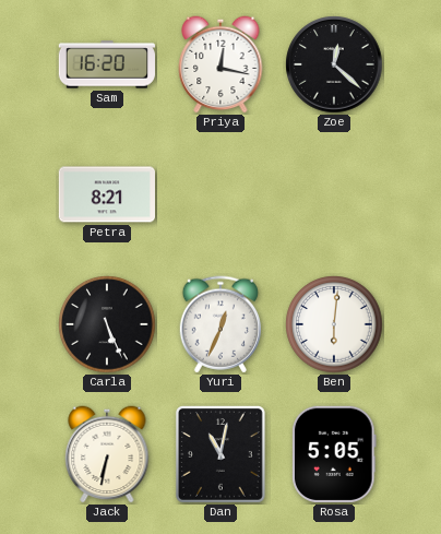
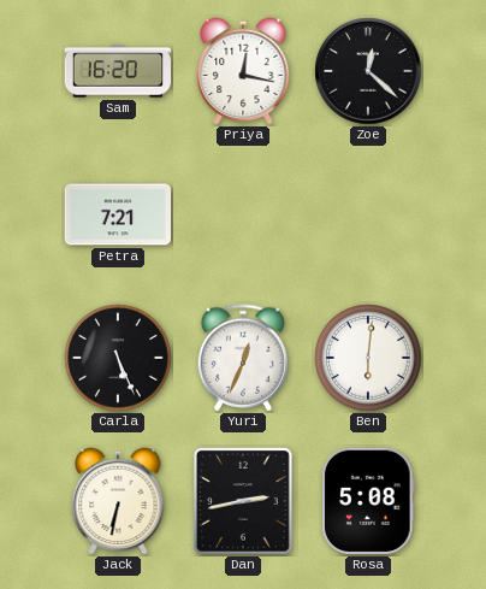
Petra: 8:21 -> 7:21 (117, 214)
Dan: 11:02 -> 2:43 (243, 502)
Rosa: 5:05 -> 5:08 (368, 501)
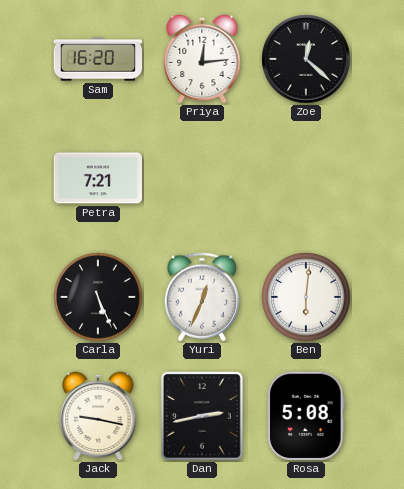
Priya: 12:17 -> 12:14 (202, 59)
Jack: 6:32 -> 9:17 (98, 416)
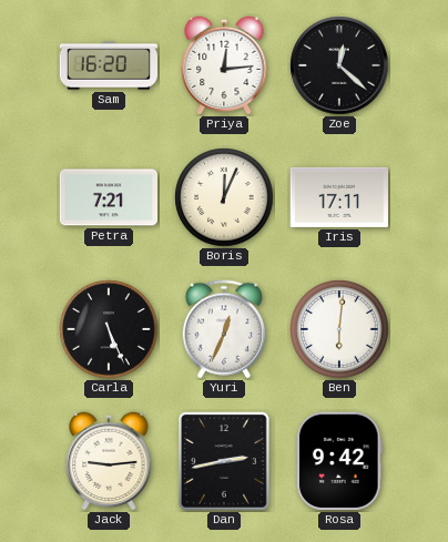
Boris: none -> 12:04 (224, 197)
Iris: none -> 17:11 (338, 197)
Jack: 9:17 -> 9:14 (109, 461)
Rosa: 5:08 -> 9:42 (339, 461)
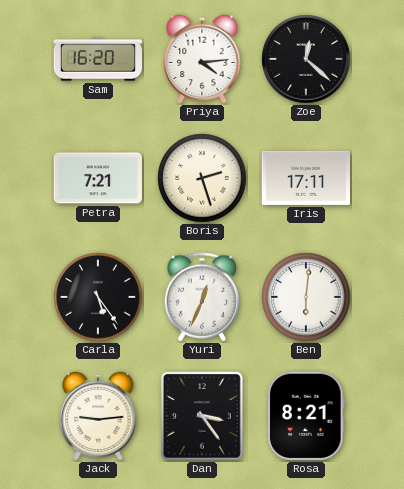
Priya: 12:14 -> 4:14 (202, 59)
Boris: 12:04 -> 2:27 (202, 178)
Carla: 5:26 -> 5:24 (98, 297)
Dan: 2:43 -> 3:24 (202, 417)
Rosa: 9:42 -> 8:21 (306, 416)
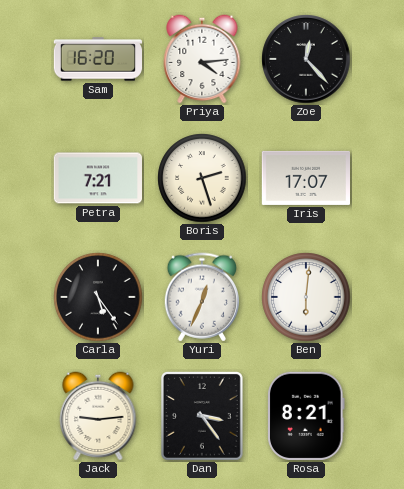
Zoe: 12:22 -> 12:23 (306, 59)
Iris: 17:11 -> 17:07 (305, 178)
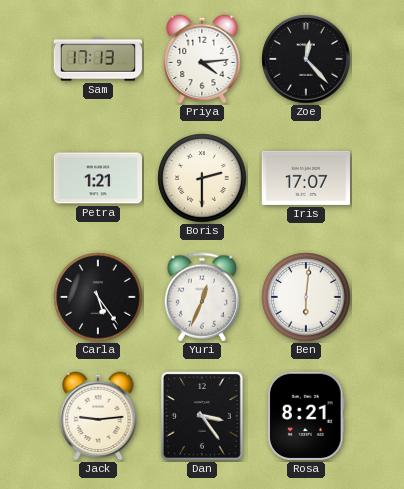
Sam: 16:20 -> 17:13 (98, 59)
Petra: 7:21 -> 1:21 (97, 178)
Boris: 2:27 -> 2:30 (202, 178)
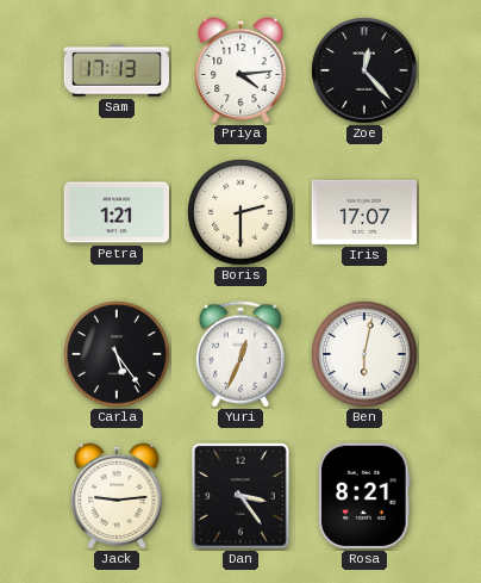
Ben: 6:01 -> 6:02 (364, 354)
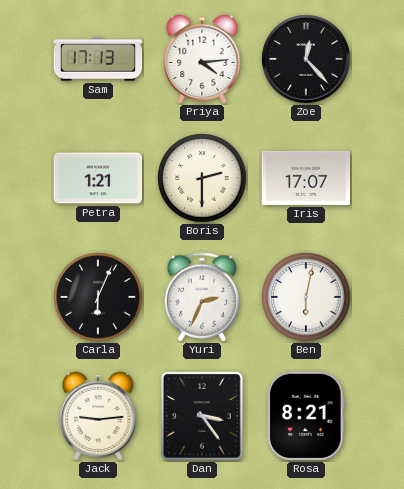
Carla: 5:24 -> 6:04 (98, 297)
Yuri: 12:34 -> 2:34 (201, 297)
